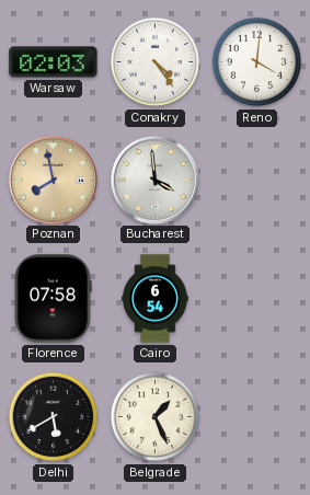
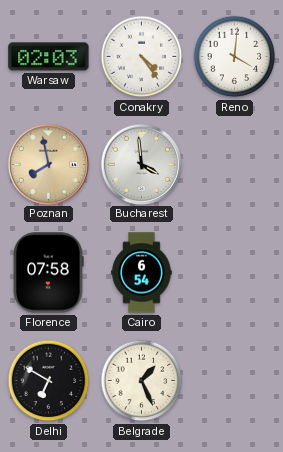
Delhi: 5:40 -> 6:50 (49, 381)
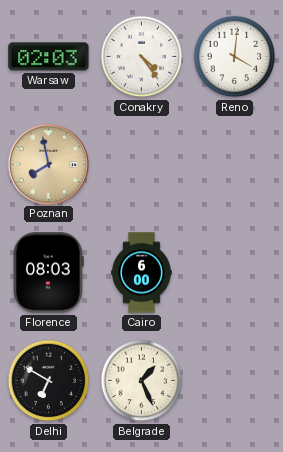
Bucharest: 3:59 -> none (141, 164)
Florence: 07:58 -> 08:03 (49, 273)
Cairo: 6:54 -> 6:00 (142, 273)
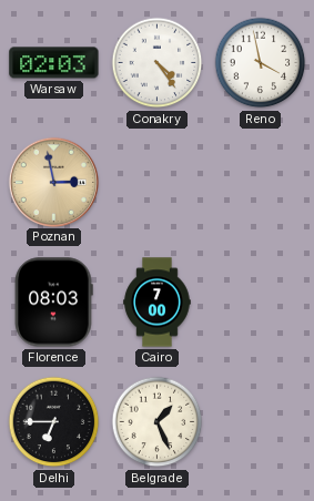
Reno: 4:01 -> 3:58 (261, 63)
Poznan: 7:58 -> 2:58 (53, 182)
Cairo: 6:00 -> 7:00 (158, 303)
Delhi: 6:50 -> 6:45 (54, 422)
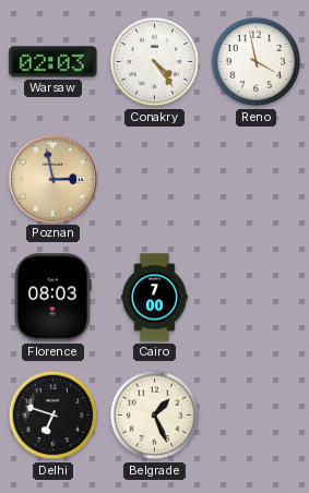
Delhi: 6:45 -> 6:48 (54, 416)
